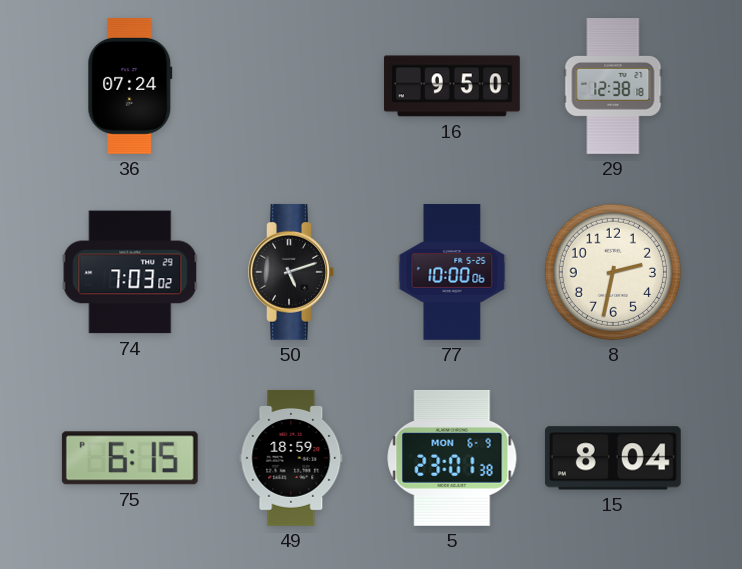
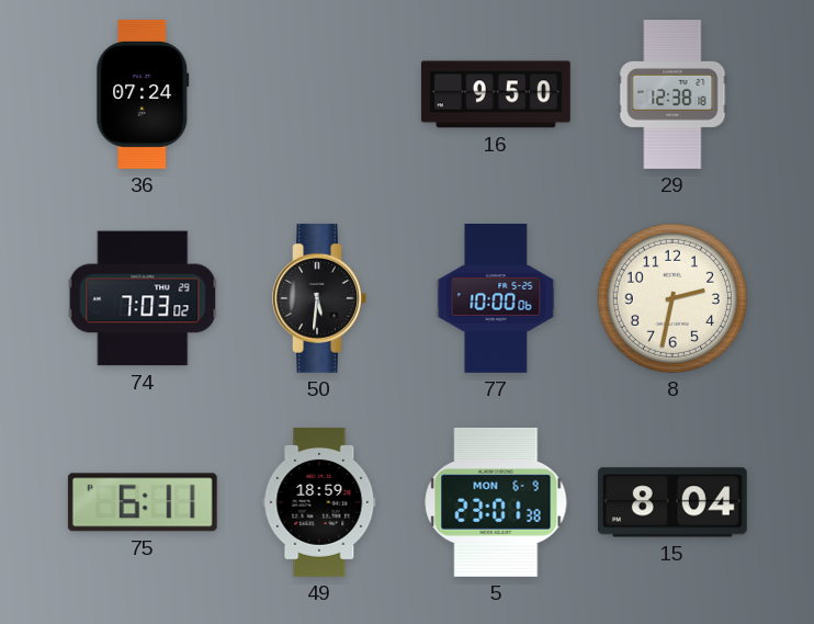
50: 5:12 -> 5:31 (319, 298)
75: 6:15 -> 6:11 (143, 502)
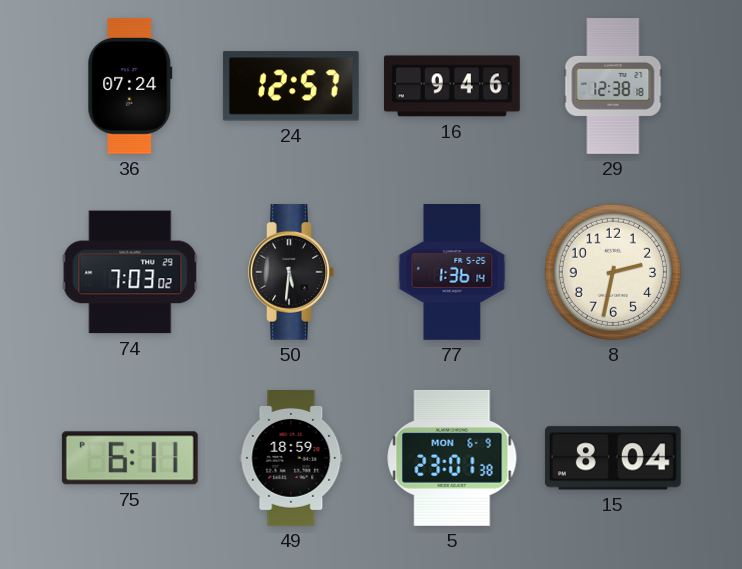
24: none -> 12:57 (291, 86)
16: 9:50 -> 9:46 (452, 86)
77: 10:00 -> 1:36 (452, 273)
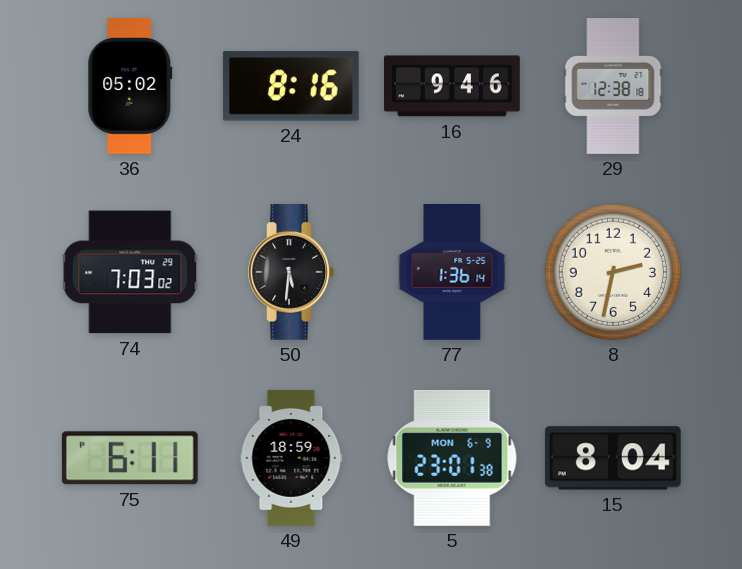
36: 07:24 -> 05:02 (130, 86)
24: 12:57 -> 8:16 (291, 86)
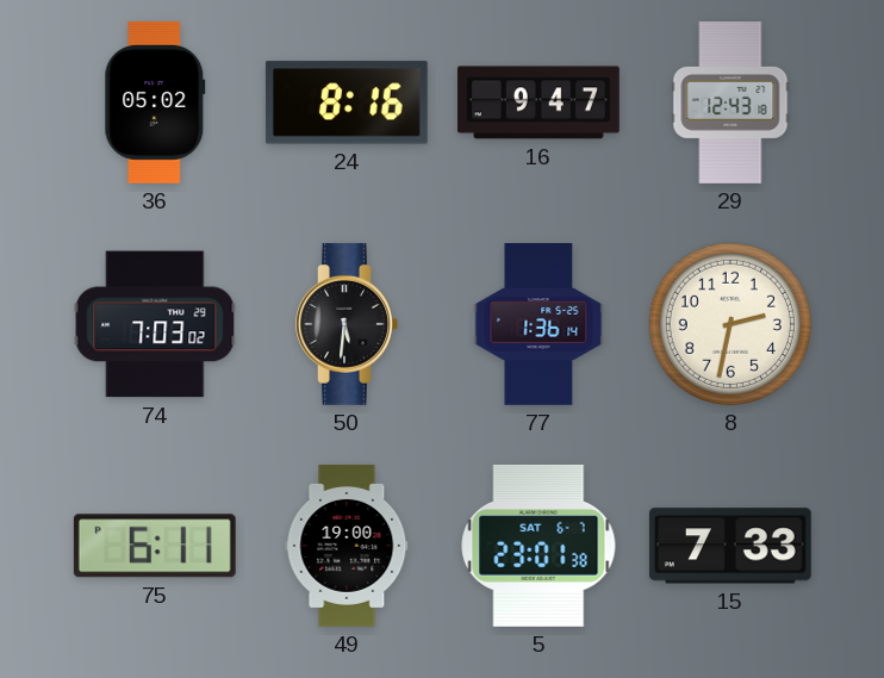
16: 9:46 -> 9:47 (539, 102)
29: 12:38 -> 12:43 (730, 104)
49: 18:59 -> 19:00 (347, 546)
5 date: MON 6-9 -> SAT 6-7 (539, 546)
15: 8:04 -> 7:33 (730, 546)
